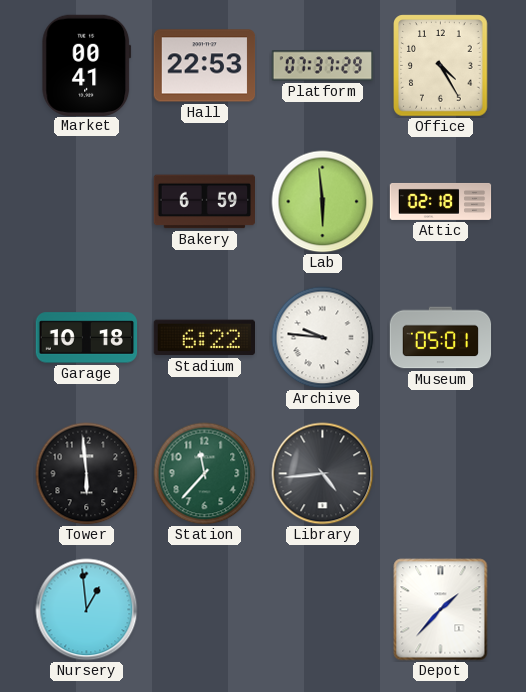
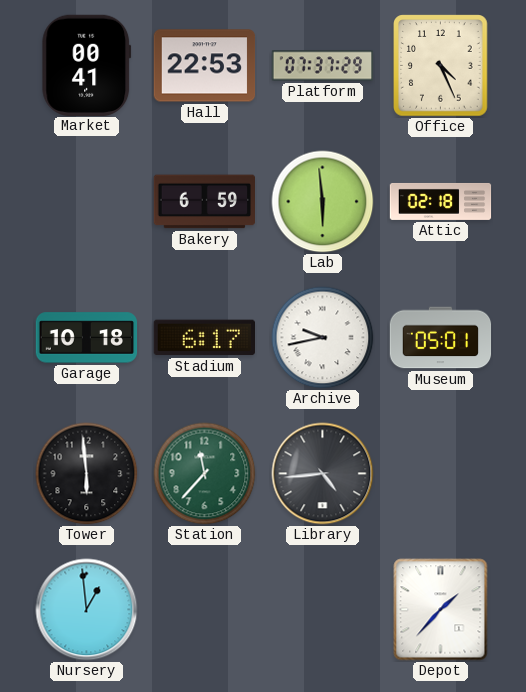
Office: 4:25 -> 4:26 (441, 66)
Stadium: 6:22 -> 6:17 (204, 338)
Archive: 9:46 -> 9:43 (323, 338)
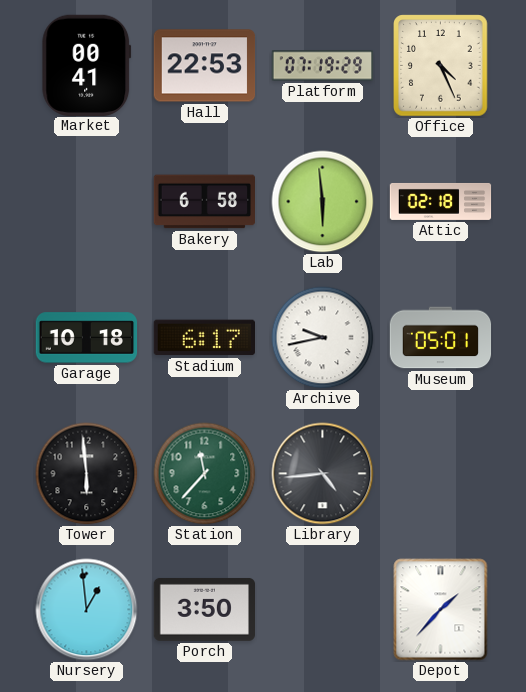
Platform: 07:37 -> 07:19 (323, 66)
Bakery: 6:59 -> 6:58 (205, 202)
Porch: none -> 3:50 (205, 609)
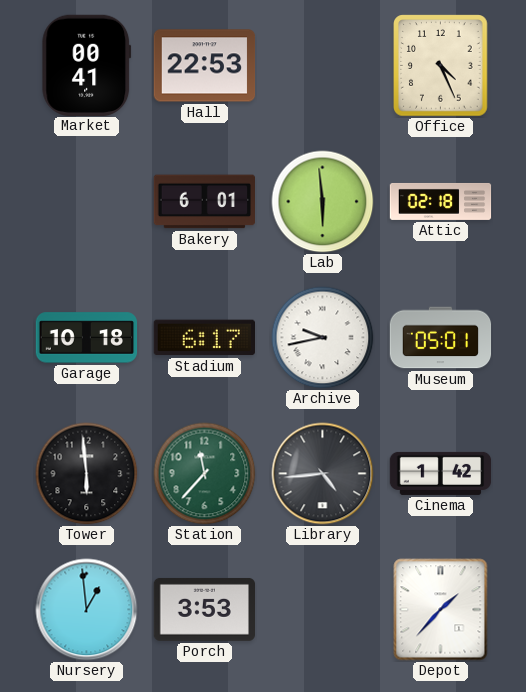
Platform: 07:19 -> none (323, 66)
Bakery: 6:58 -> 6:01 (205, 202)
Cinema: none -> 1:42 (441, 473)
Porch: 3:50 -> 3:53 (205, 609)
